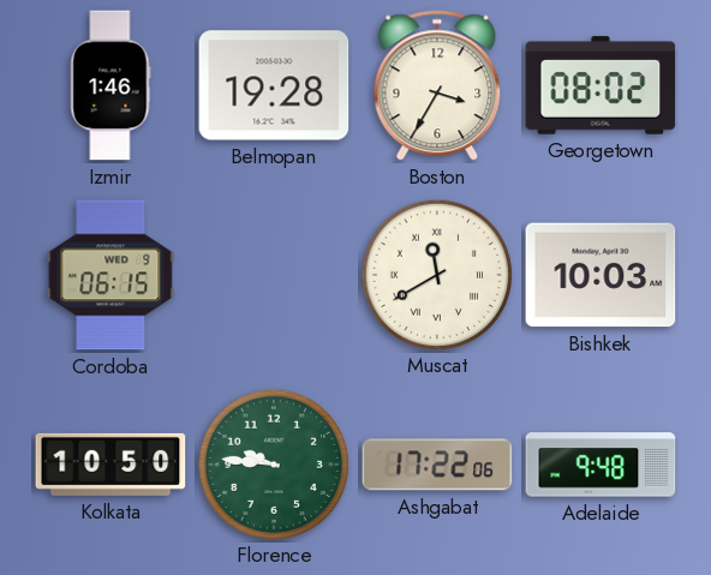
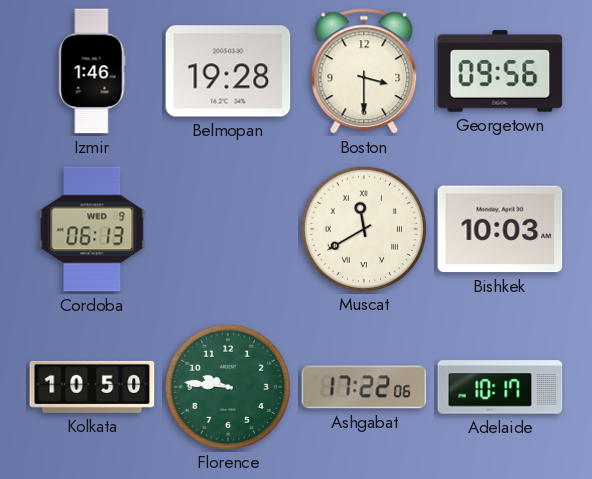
Boston: 3:35 -> 3:30 (364, 72)
Georgetown: 08:02 -> 09:56 (500, 71)
Cordoba: 06:15 -> 06:13 (92, 229)
Adelaide: 9:48 -> 10:17 (500, 387)
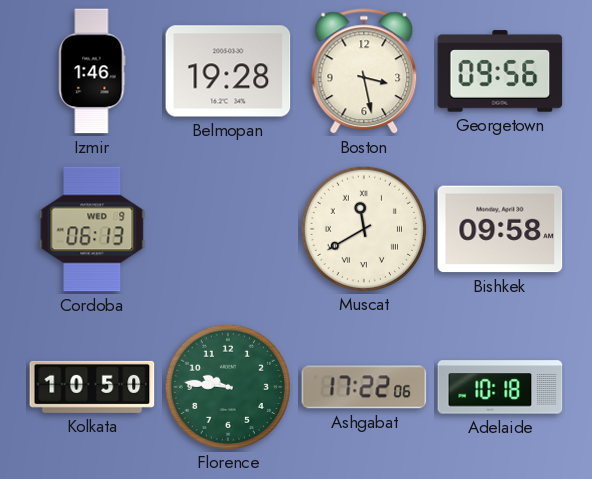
Boston: 3:30 -> 3:28 (364, 72)
Bishkek: 10:03 -> 09:58 (500, 229)
Adelaide: 10:17 -> 10:18 (500, 387)
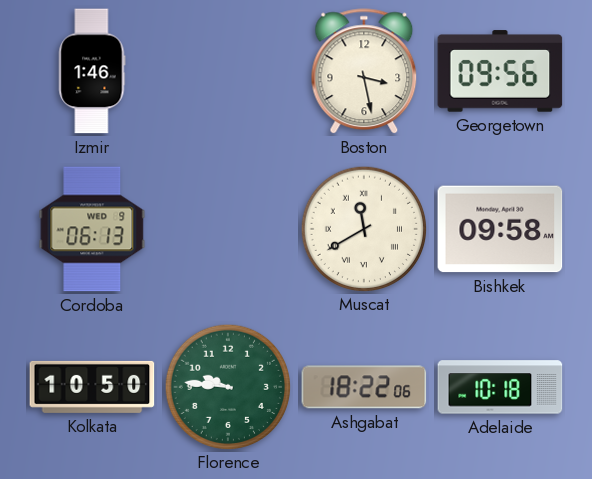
Belmopan: 19:28 -> none (228, 71)
Ashgabat: 17:22 -> 18:22 (364, 387)
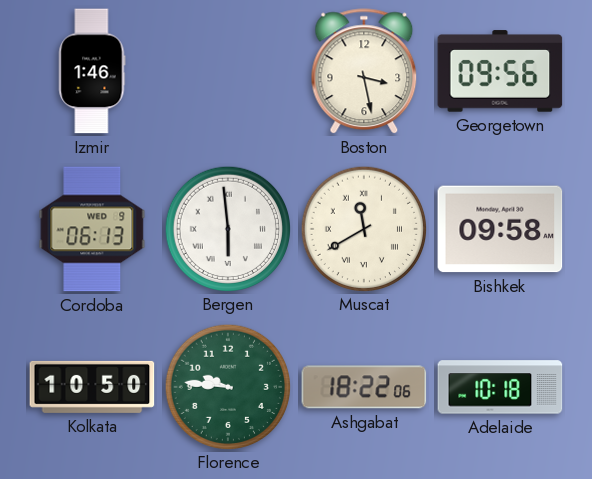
Bergen: none -> 5:59 (227, 228)
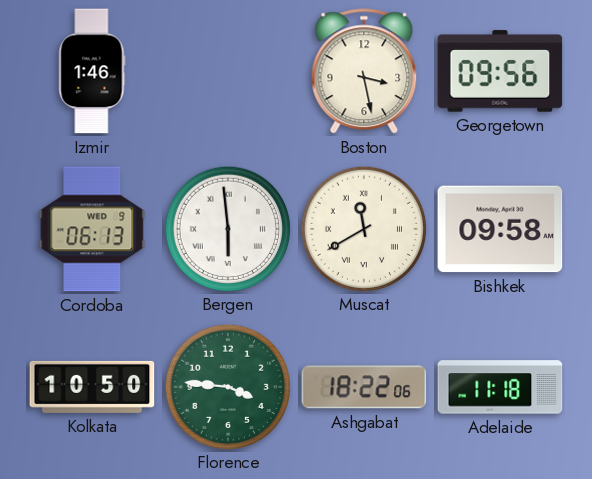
Florence: 9:46 -> 3:46 (227, 386)
Adelaide: 10:18 -> 11:18 (500, 387)
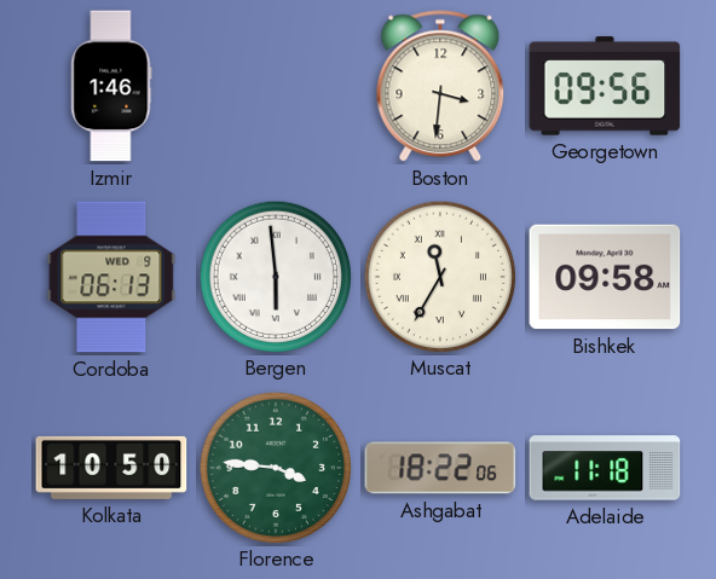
Boston: 3:28 -> 3:31 (440, 87)
Muscat: 11:40 -> 11:35 (439, 276)
